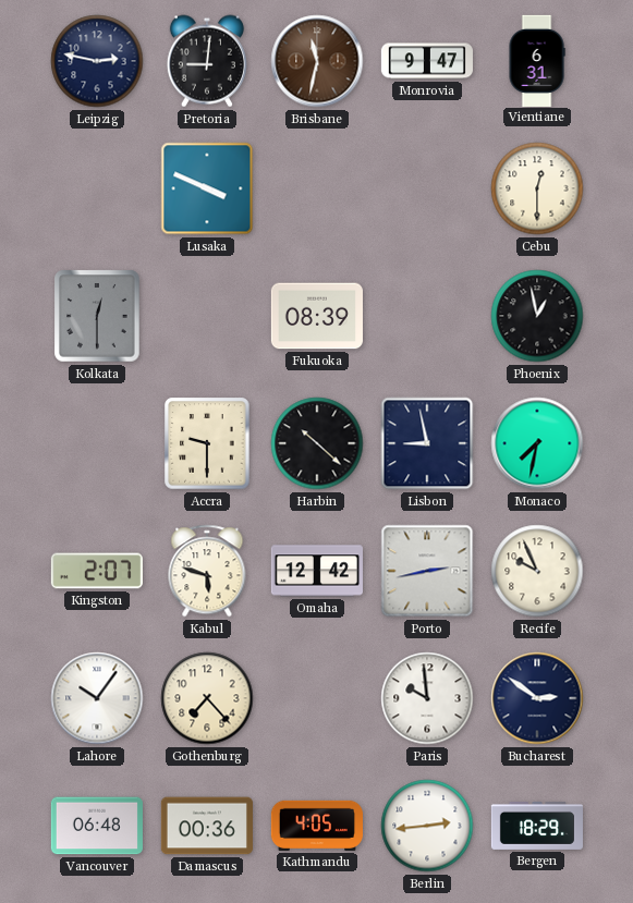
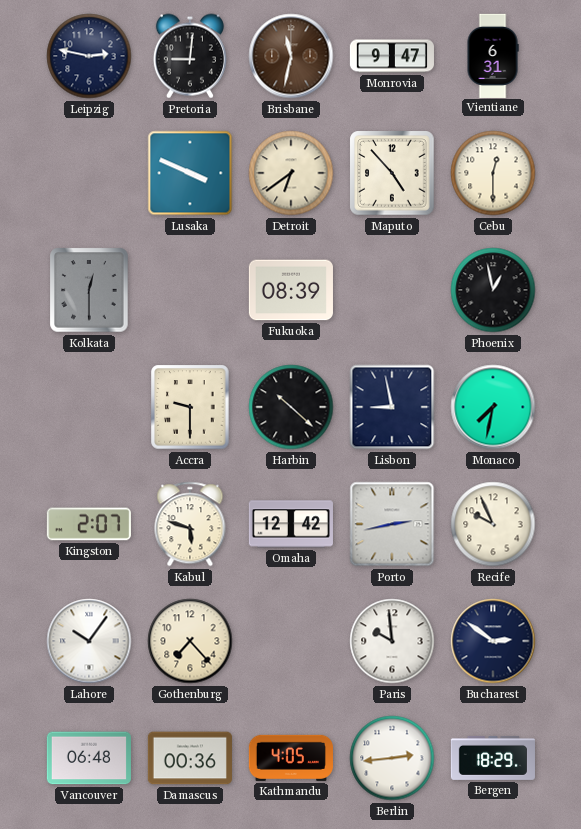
Detroit: none -> 6:39 (291, 173)
Maputo: none -> 4:53 (392, 173)
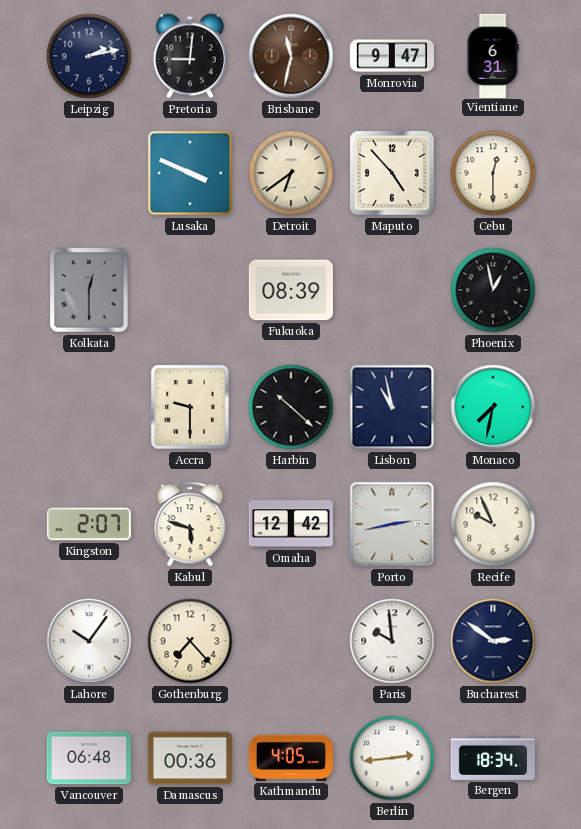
Leipzig: 2:47 -> 2:13 (89, 56)
Lisbon: 8:58 -> 10:58 (392, 407)
Bergen: 18:29 -> 18:34 (493, 758)
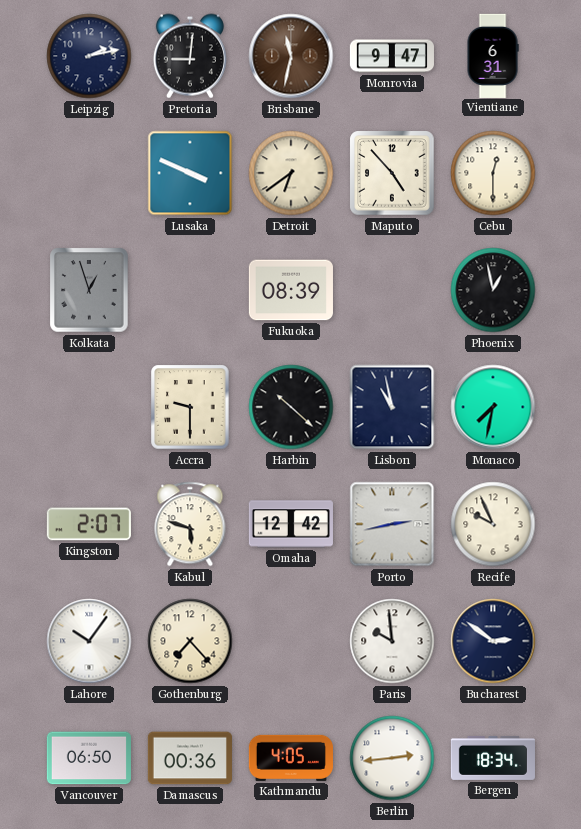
Kolkata: 12:30 -> 12:57 (89, 290)
Vancouver: 06:48 -> 06:50 (89, 758)
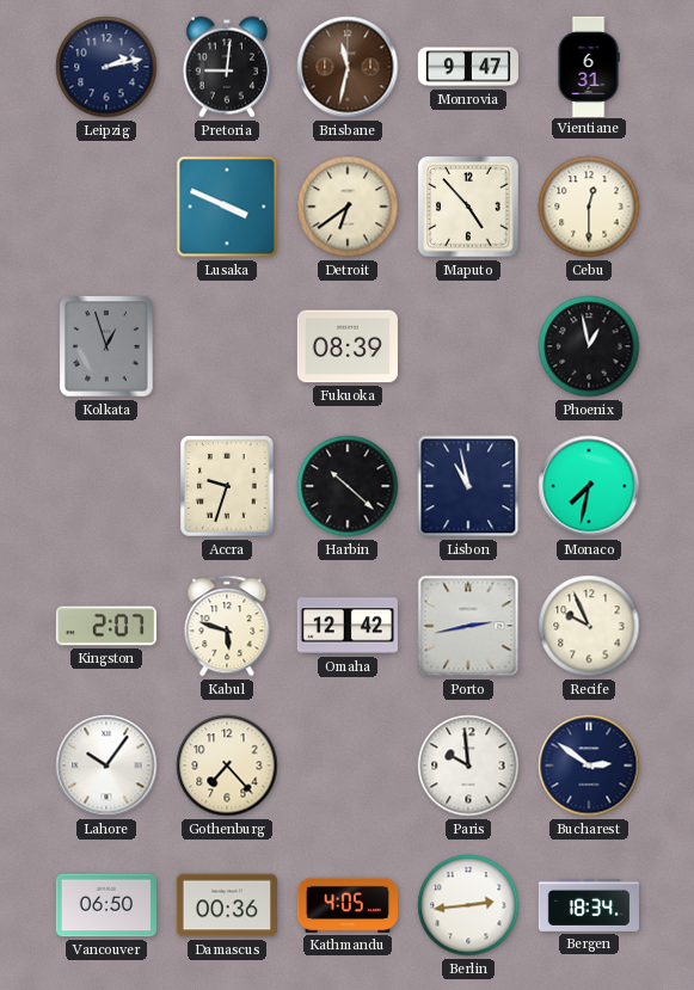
Accra: 9:30 -> 9:33 (227, 486)
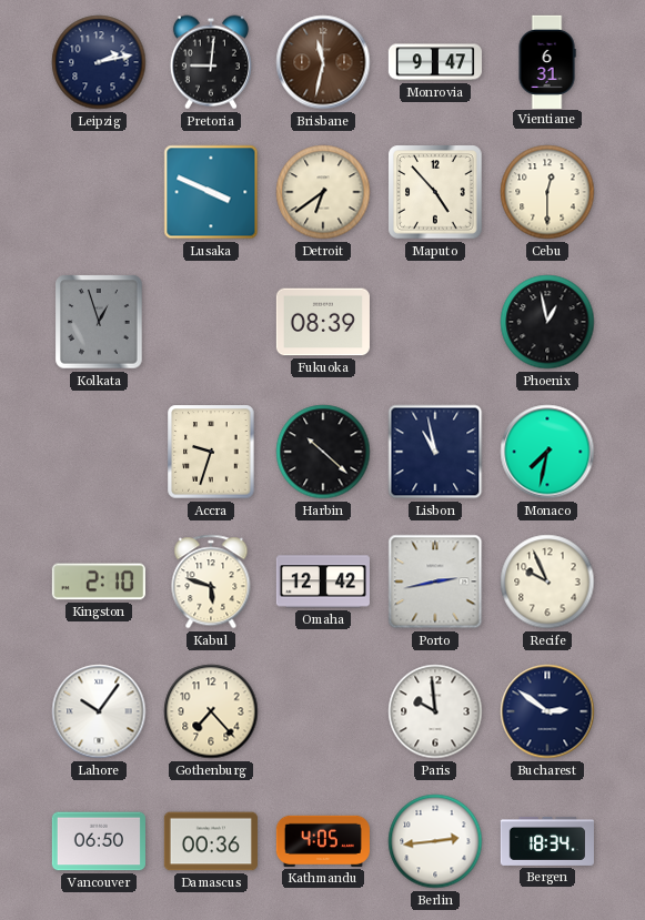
Kingston: 2:07 -> 2:10 (99, 582)
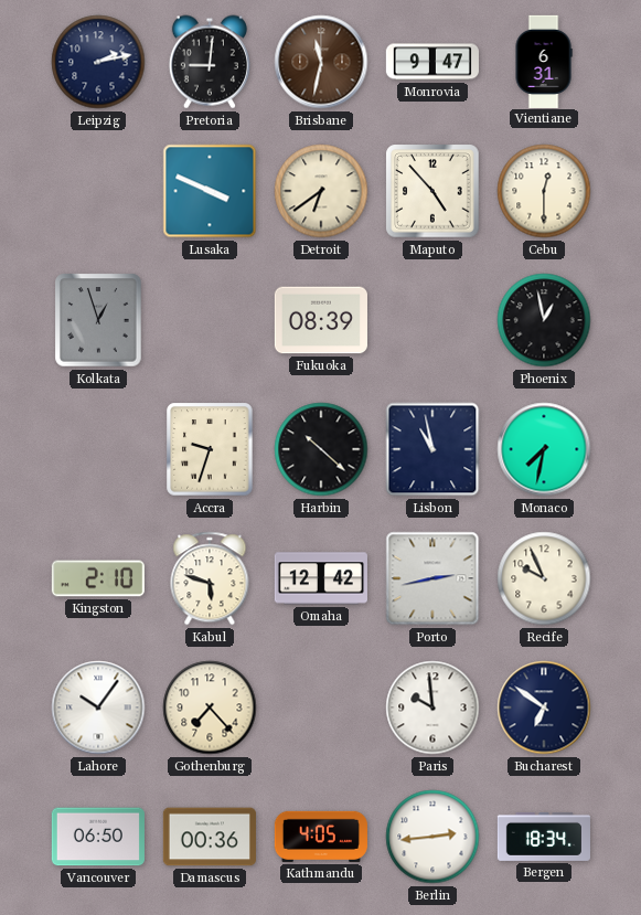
Bucharest: 2:51 -> 6:51 (544, 707)
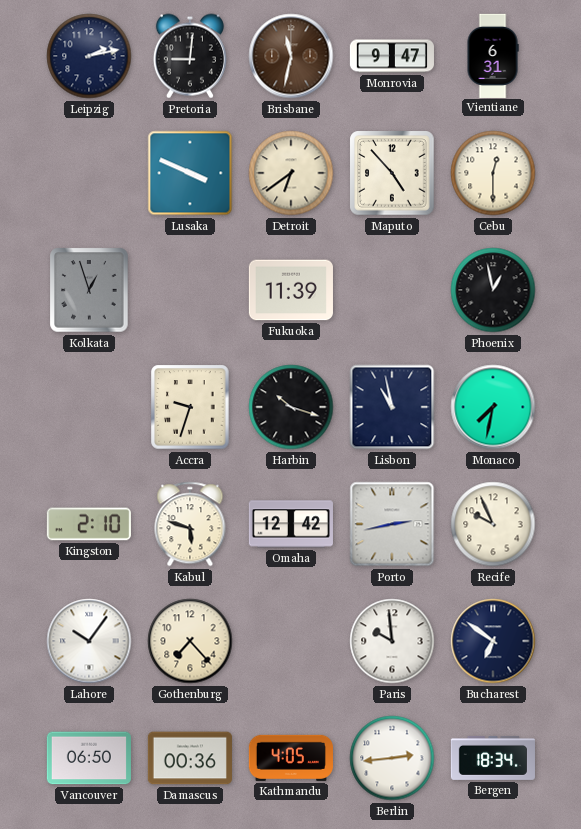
Fukuoka: 08:39 -> 11:39 (291, 290)
Harbin: 10:22 -> 10:18 (291, 407)
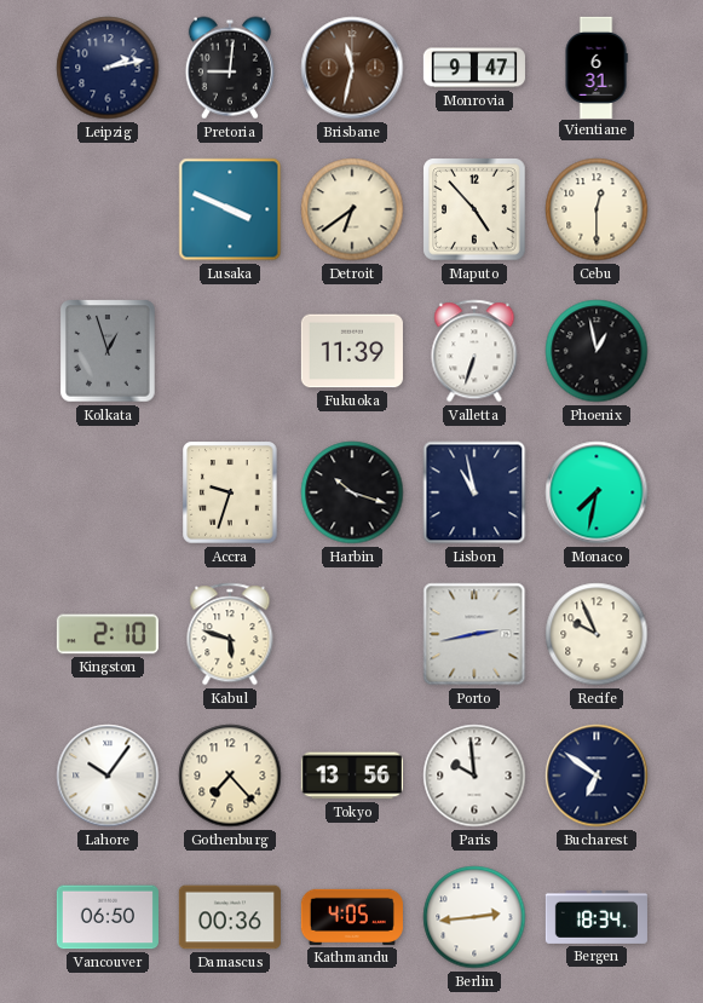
Valletta: none -> 6:33 (474, 351)
Omaha: 12:42 -> none (291, 524)
Tokyo: none -> 13:56 (352, 776)
